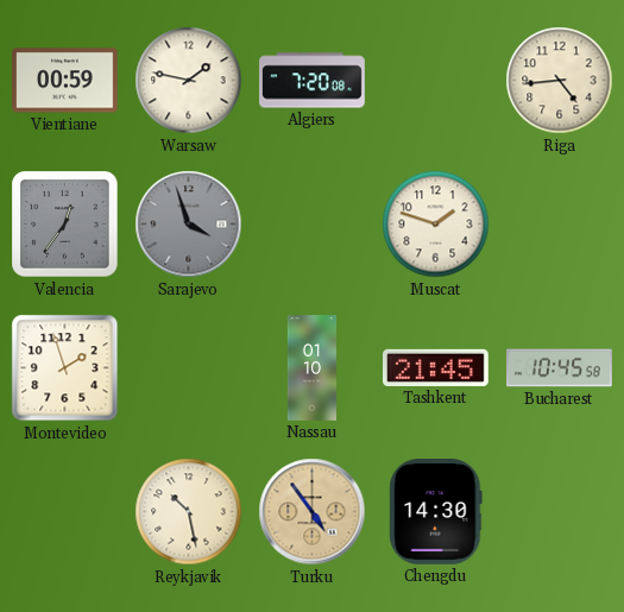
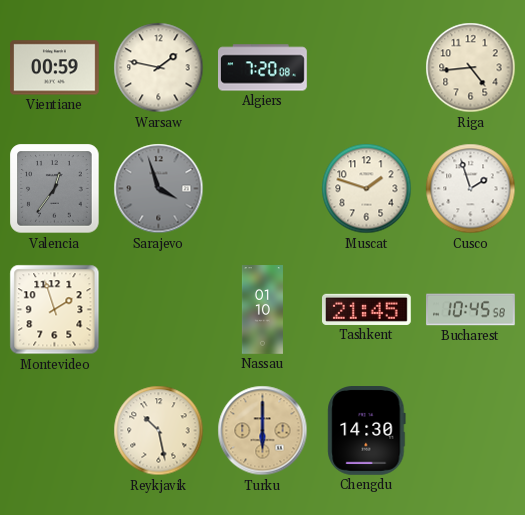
Cusco: none -> 1:57 (471, 189)
Turku: 4:54 -> 6:00 (263, 431)
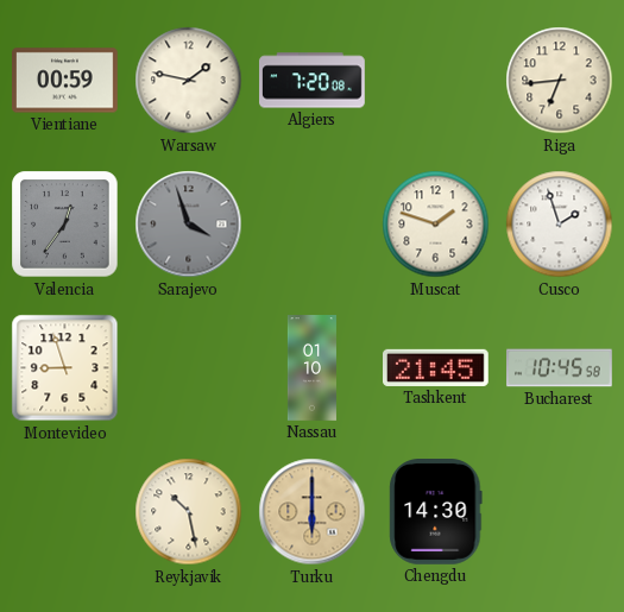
Riga: 4:44 -> 6:44 (560, 81)
Montevideo: 1:57 -> 8:57 (65, 368)
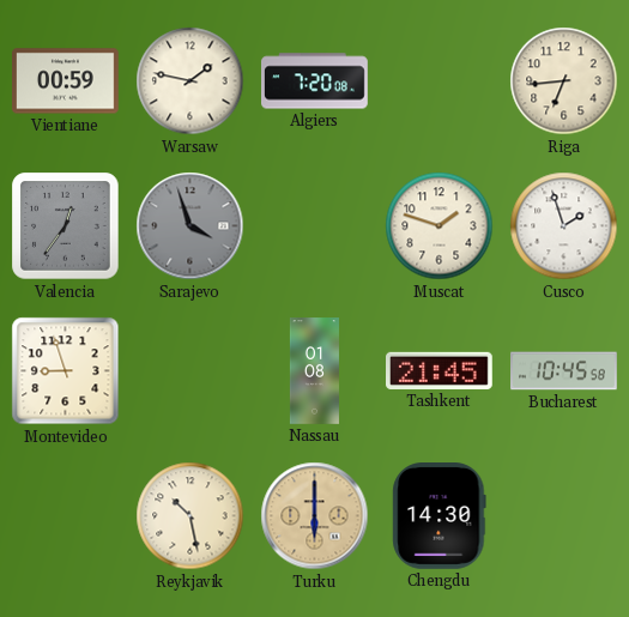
Nassau: 01:10 -> 01:08 (314, 371)
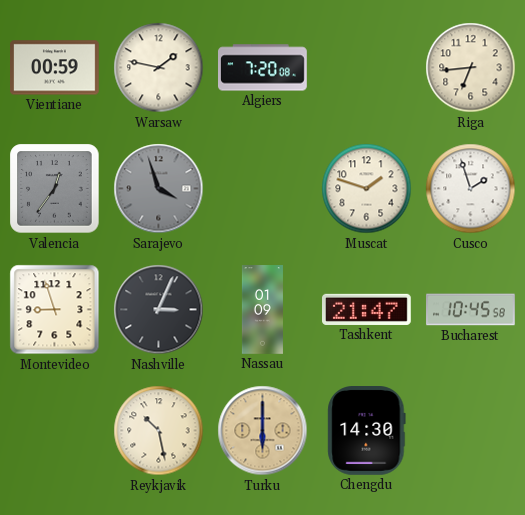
Nashville: none -> 3:04 (159, 310)
Nassau: 01:08 -> 01:09 (262, 310)
Tashkent: 21:45 -> 21:47 (367, 309)
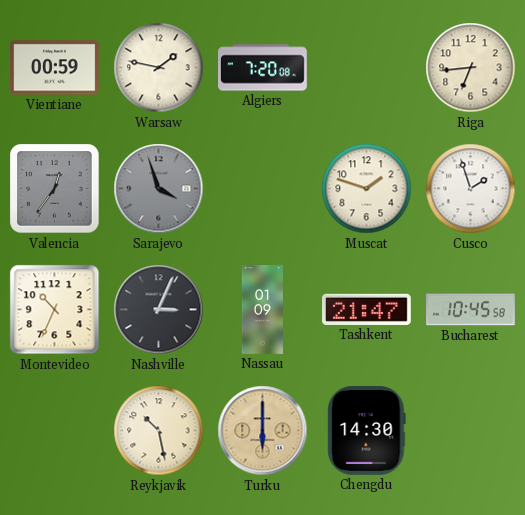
Montevideo: 8:57 -> 10:34 (55, 310)
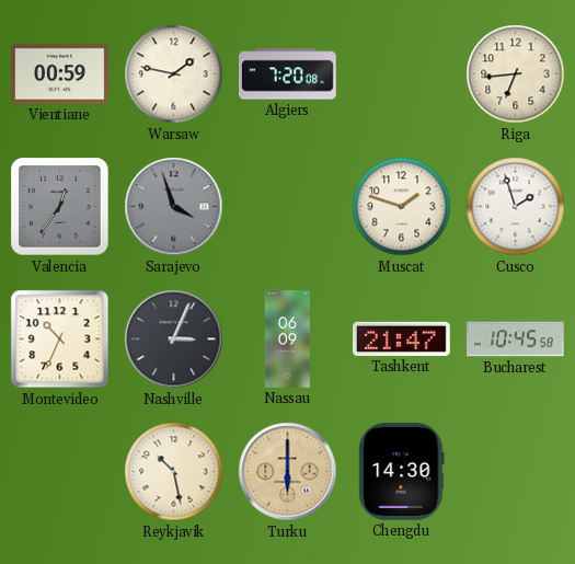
Nassau: 01:09 -> 06:09 (287, 339)
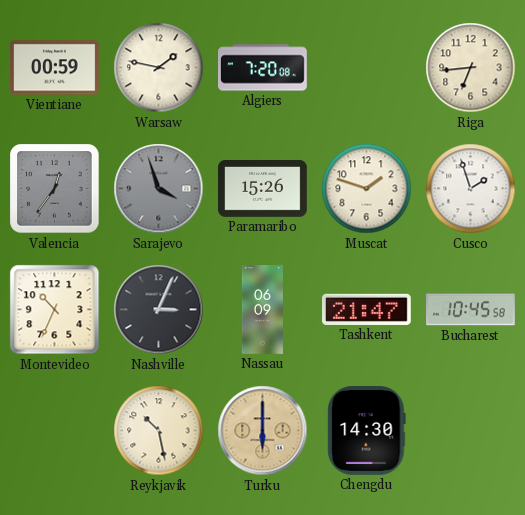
Paramaribo: none -> 15:26 (263, 189)
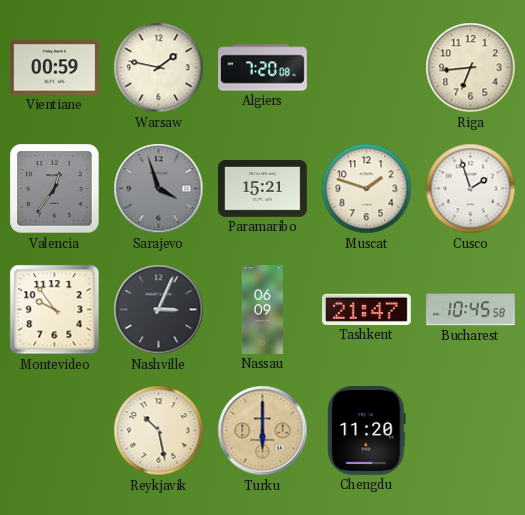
Paramaribo: 15:26 -> 15:21 (263, 189)
Montevideo: 10:34 -> 9:54 (55, 310)
Chengdu: 14:30 -> 11:20 (367, 431)
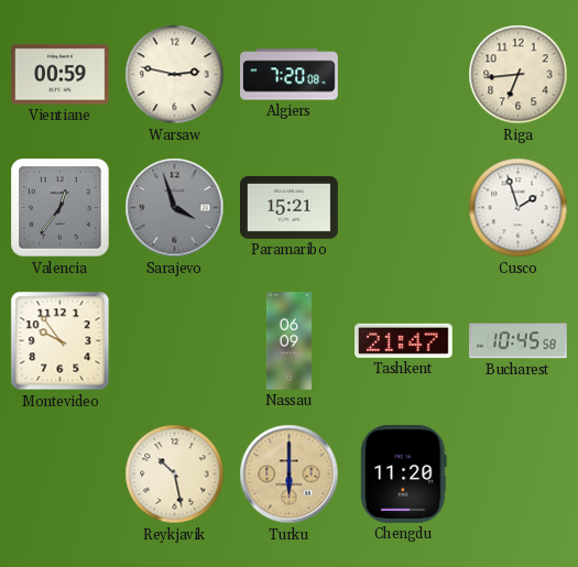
Warsaw: 1:47 -> 2:47 (175, 75)
Muscat: 1:48 -> none (367, 189)
Nashville: 3:04 -> none (159, 310)
